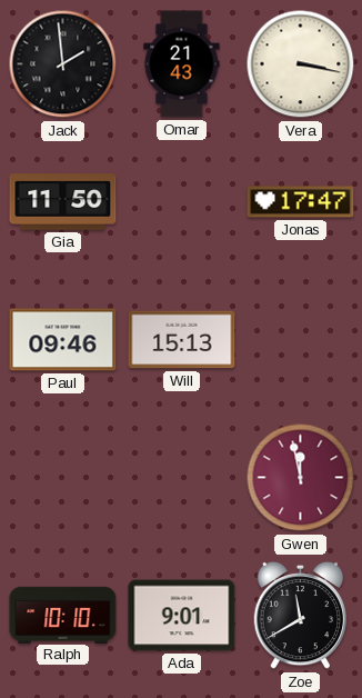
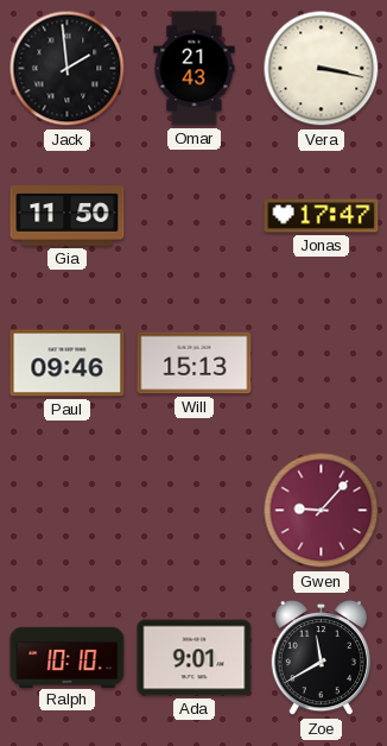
Gwen: 11:58 -> 9:07 (322, 511)
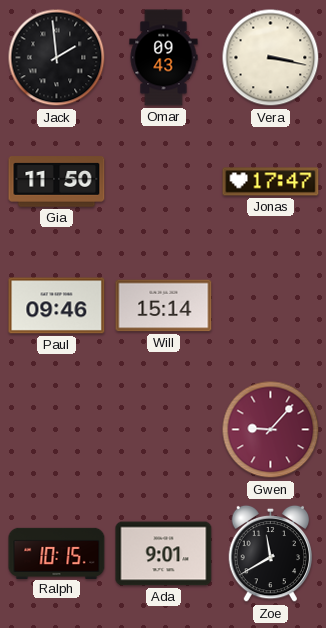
Omar: 21:43 -> 09:43 (164, 58)
Will: 15:13 -> 15:14 (164, 306)
Ralph: 10:10 -> 10:15 (57, 553)
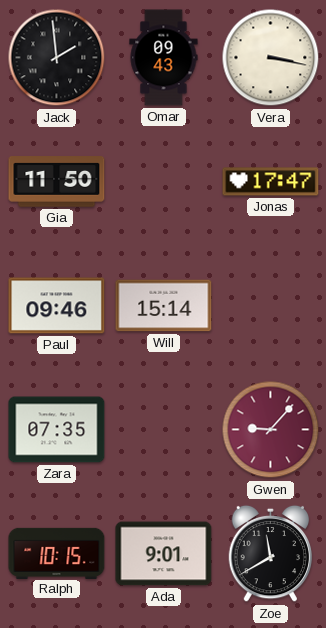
Zara: none -> 07:35 (57, 430)
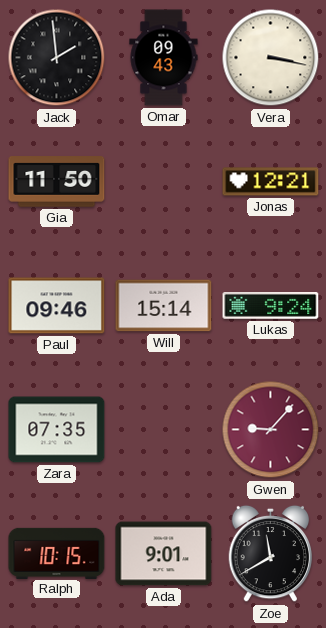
Jonas: 17:47 -> 12:21 (271, 182)
Lukas: none -> 9:24 (271, 306)
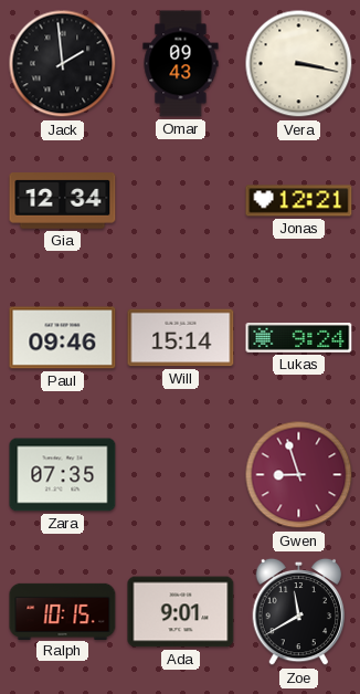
Gia: 11:50 -> 12:34 (63, 201)
Gwen: 9:07 -> 8:57 (299, 475)
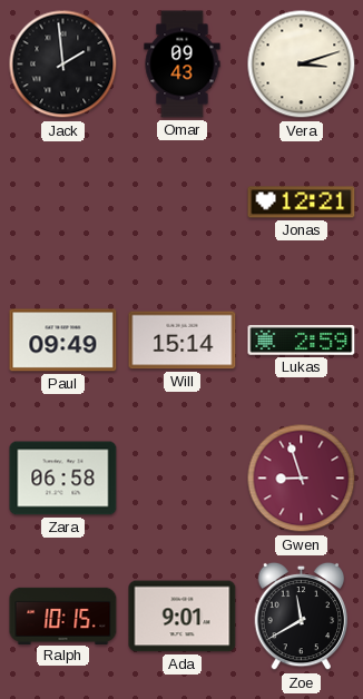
Vera: 3:17 -> 3:12 (302, 65)
Gia: 12:34 -> none (63, 201)
Paul: 09:46 -> 09:49 (63, 341)
Lukas: 9:24 -> 2:59 (302, 341)
Zara: 07:35 -> 06:58 (63, 479)
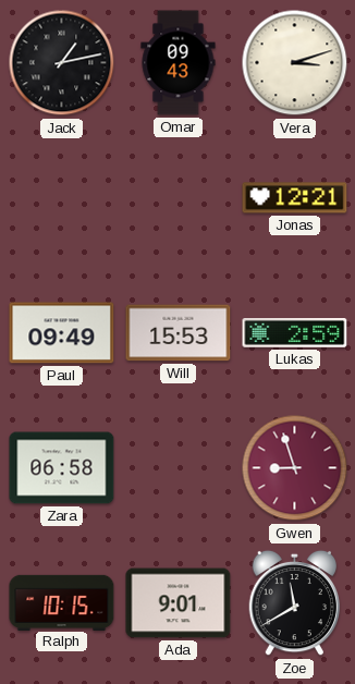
Jack: 1:59 -> 1:13 (62, 63)
Will: 15:14 -> 15:53 (179, 333)
